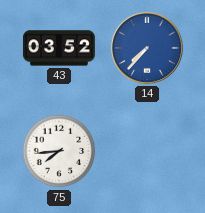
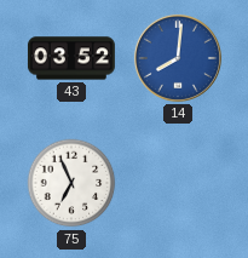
14: 7:37 -> 8:01 (178, 58)
75: 7:44 -> 6:56 (71, 183)
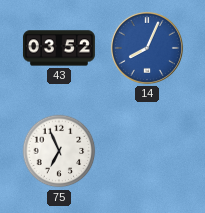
14: 8:01 -> 8:04 (147, 48)
